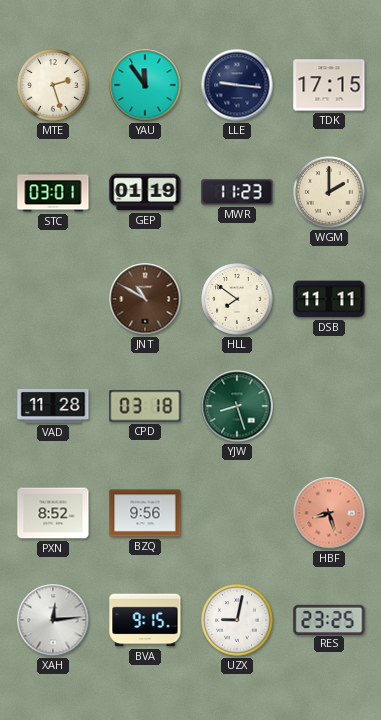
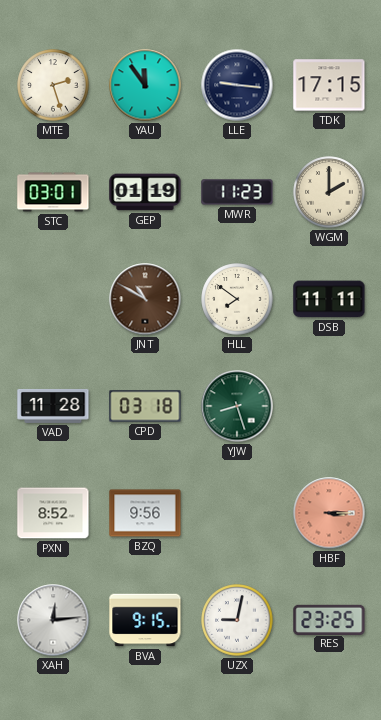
HBF: 8:27 -> 3:15 (329, 513)
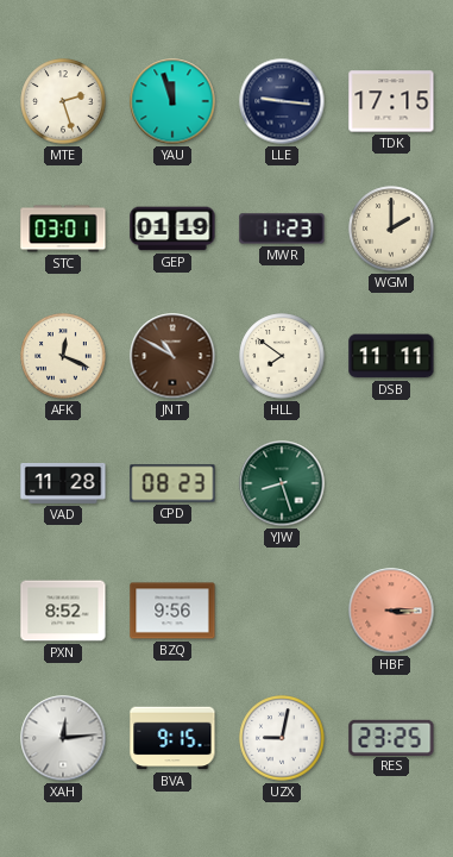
YAU: 11:54 -> 11:57 (172, 101)
AFK: none -> 12:19 (63, 356)
CPD: 03:18 -> 08:23 (172, 483)
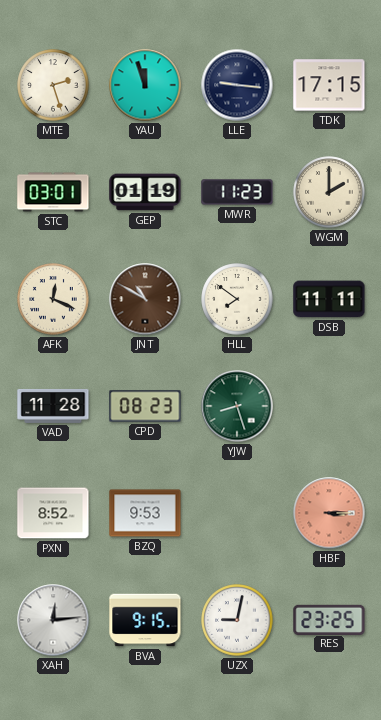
BZQ: 9:56 -> 9:53 (145, 513)
